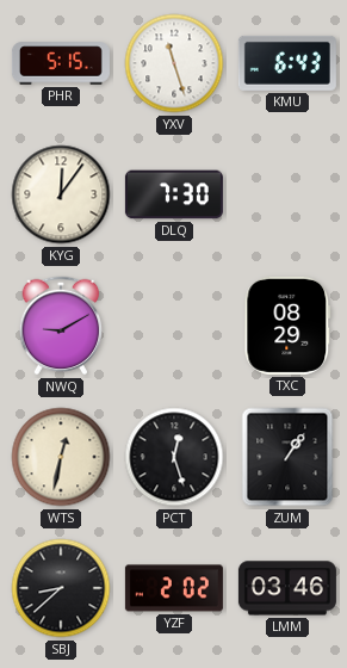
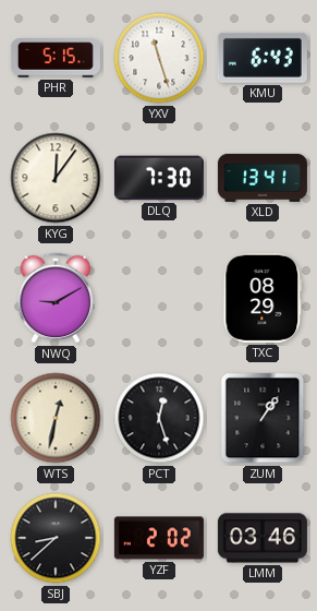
XLD: none -> 13:41 (263, 178)
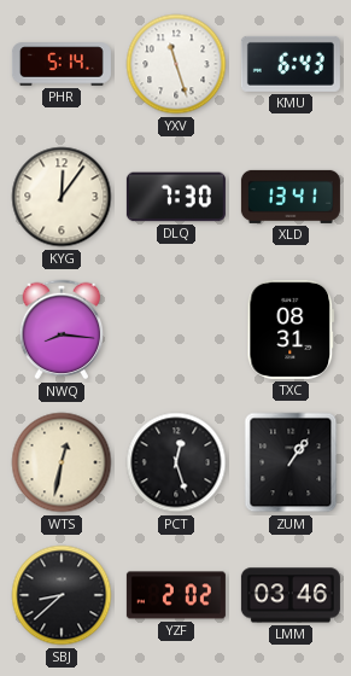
PHR: 5:15 -> 5:14 (62, 64)
NWQ: 9:10 -> 8:16 (62, 330)
TXC: 08:29 -> 08:31 (291, 330)
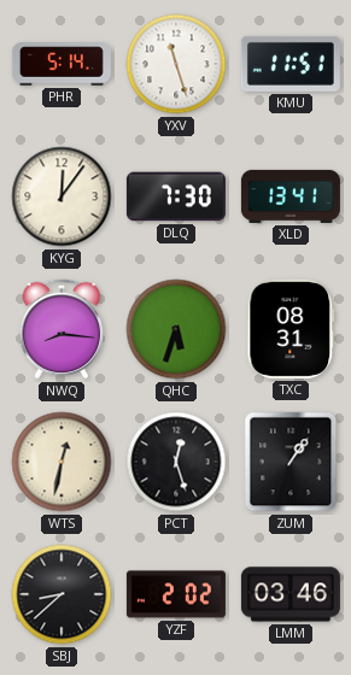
KMU: 6:43 -> 11:51 (291, 64)
QHC: none -> 5:33 (176, 329)
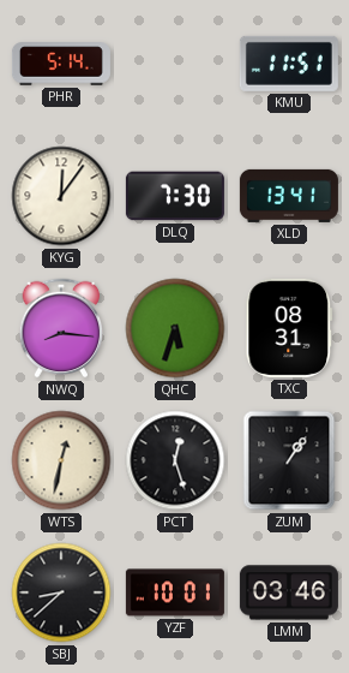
YXV: 11:27 -> none (176, 64)
YZF: 2:02 -> 10:01 (175, 592)
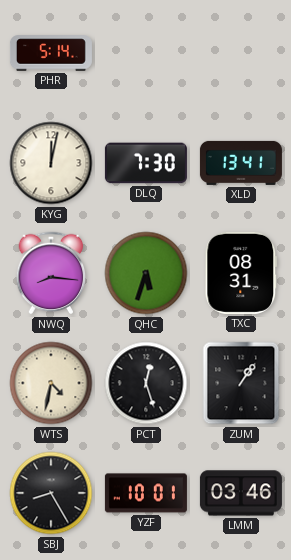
KMU: 11:51 -> none (289, 64)
KYG: 12:06 -> 12:02 (51, 163)
WTS: 12:32 -> 4:32 (51, 383)
SBJ: 8:38 -> 8:25 (51, 493)
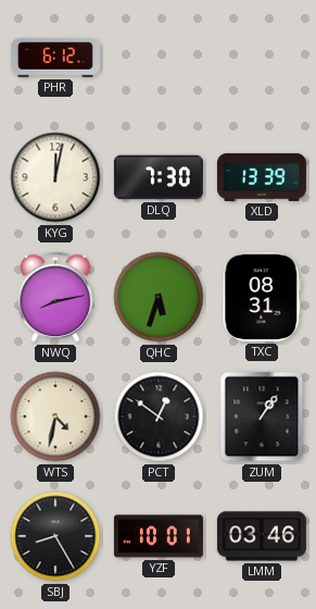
PHR: 5:14 -> 6:12 (55, 58)
XLD: 13:41 -> 13:39 (262, 177)
NWQ: 8:16 -> 8:13 (55, 297)
PCT: 12:27 -> 12:51 (159, 417)
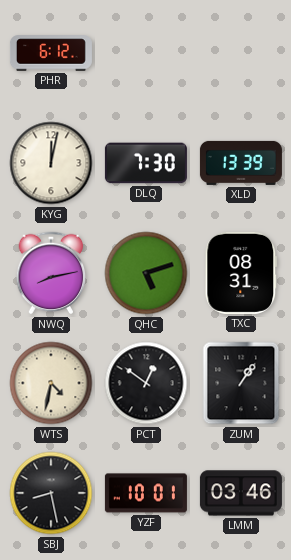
QHC: 5:33 -> 5:12 (146, 273)
SBJ: 8:25 -> 8:28 (51, 493)
